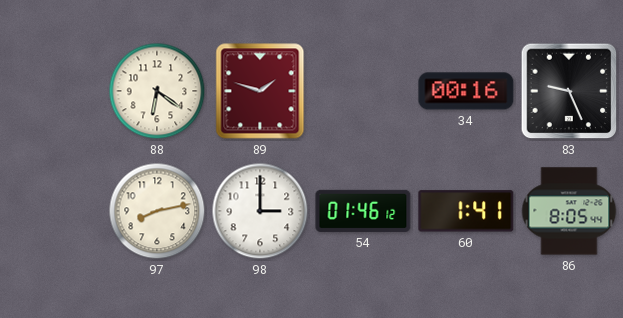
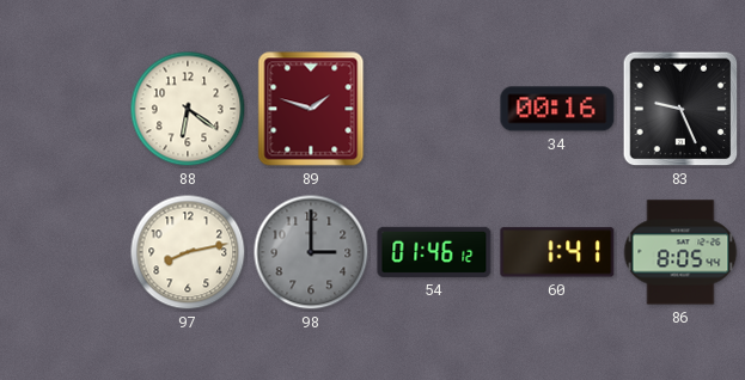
98 dial: white -> grey (311, 252)
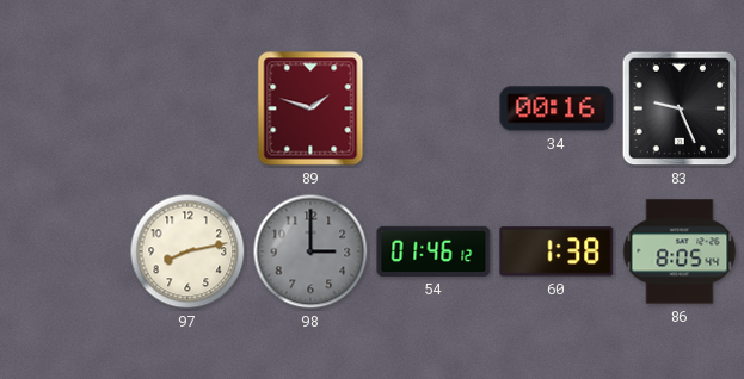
88: 6:21 -> none (188, 109)
60: 1:41 -> 1:38 (557, 251)
